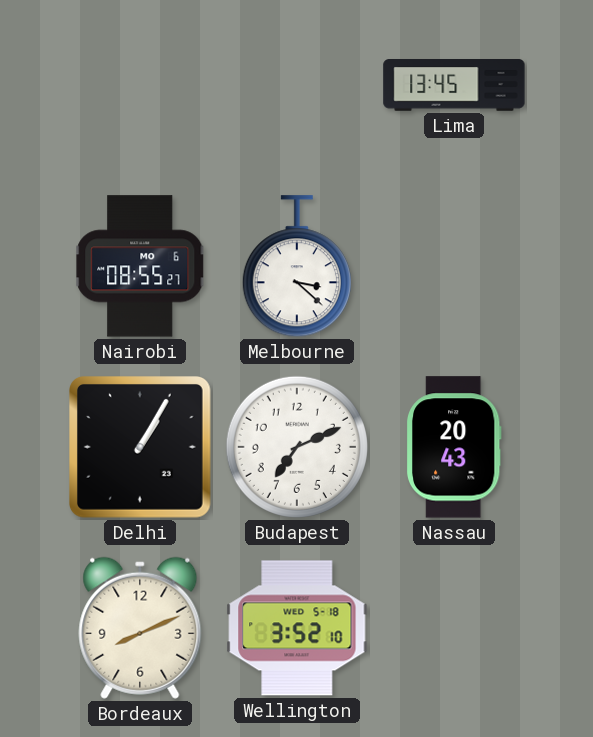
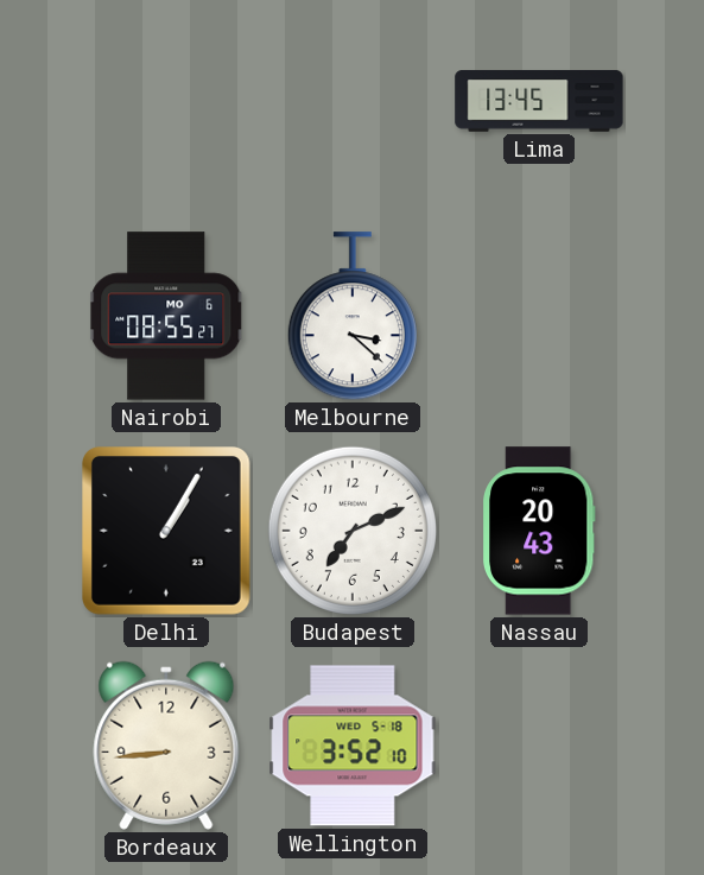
Bordeaux: 8:11 -> 8:44 (166, 746)
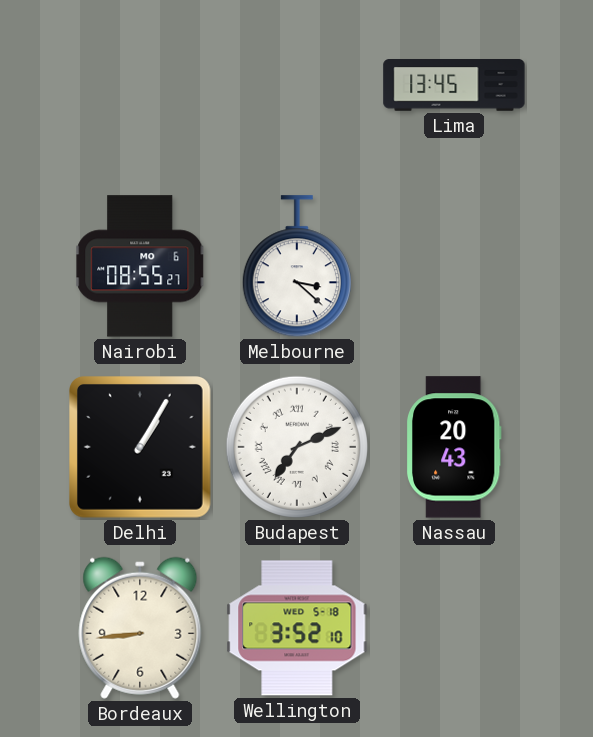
Budapest numerals: Arabic -> Roman (297, 447)
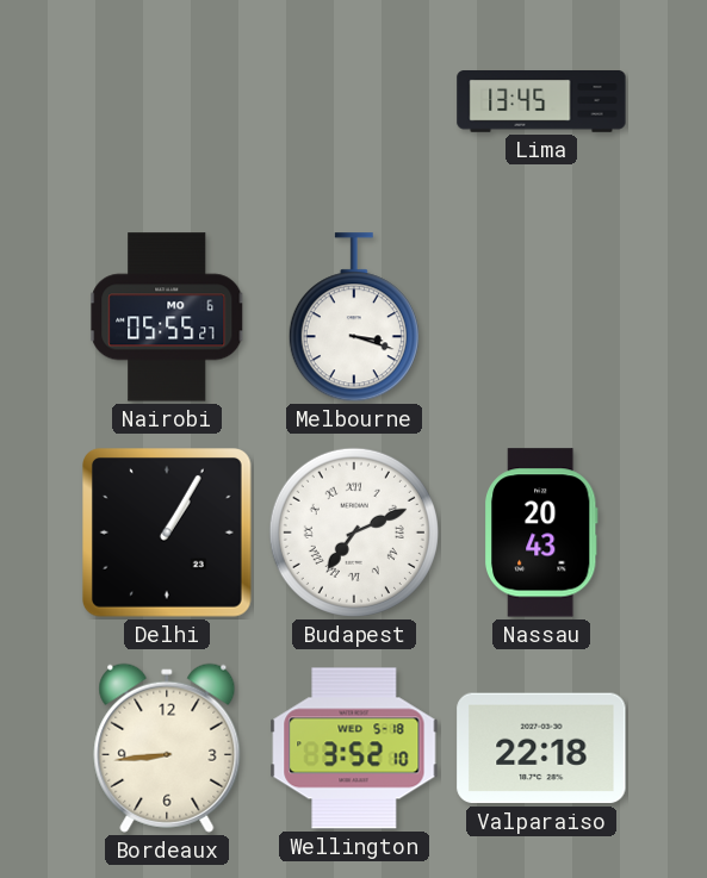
Nairobi: 08:55 -> 05:55 (167, 317)
Melbourne: 3:22 -> 3:18 (354, 318)
Valparaiso: none -> 22:18 (541, 748)
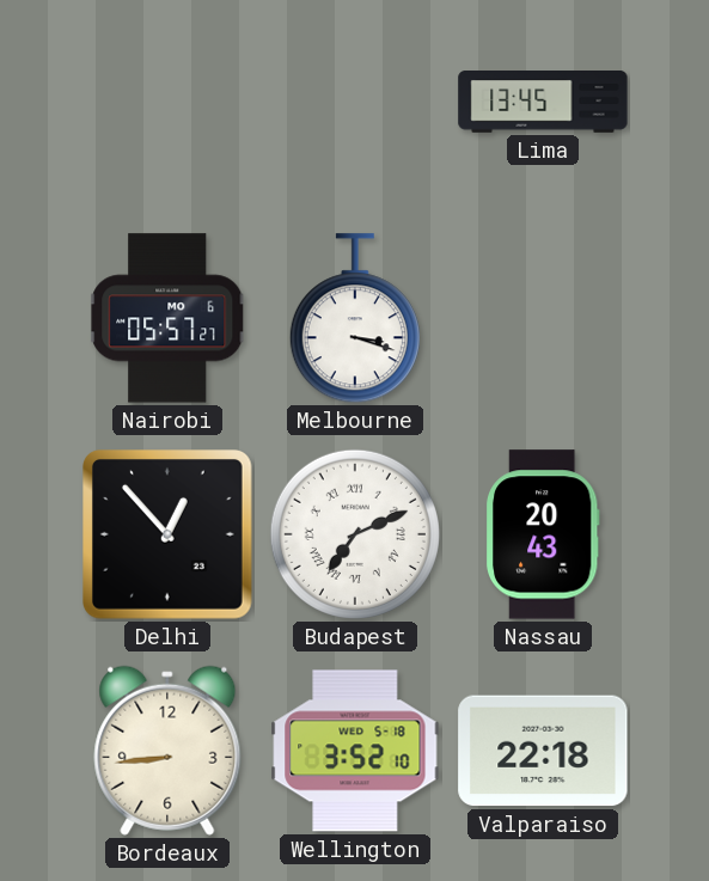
Nairobi: 05:55 -> 05:57 (167, 318)
Delhi: 1:05 -> 12:53 (169, 536)
